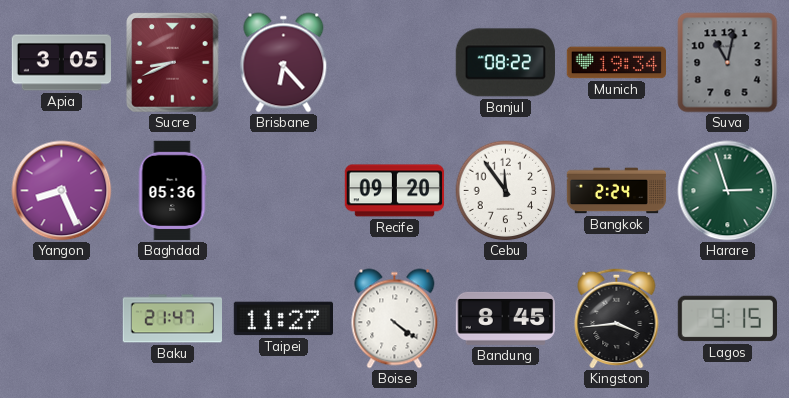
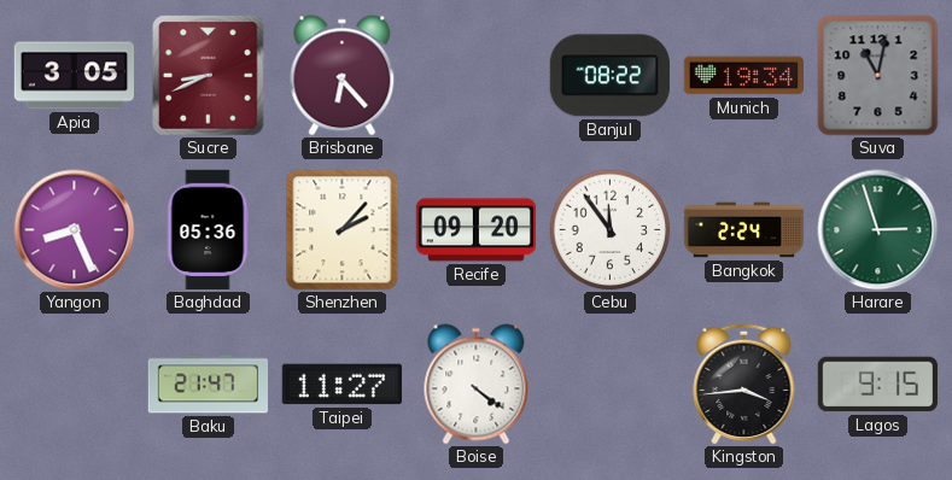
Shenzhen: none -> 2:07 (343, 230)
Bandung: 8:45 -> none (506, 318)
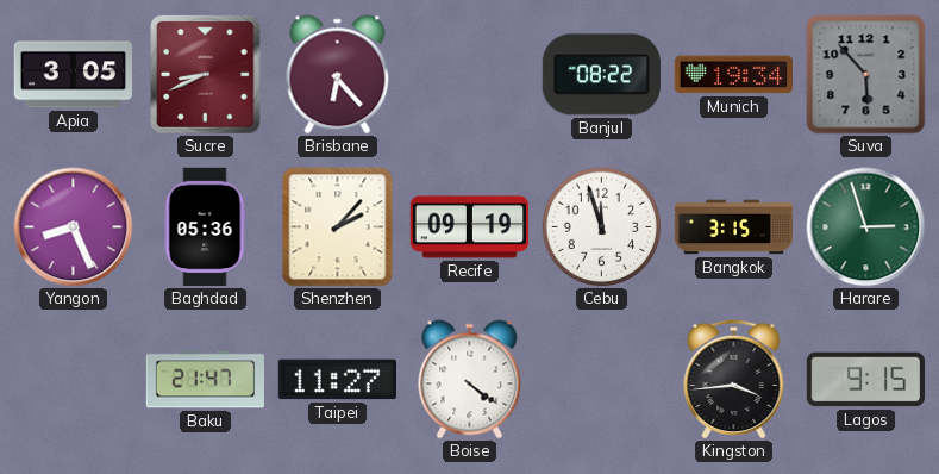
Suva: 11:02 -> 5:53 (866, 75)
Recife: 09:20 -> 09:19 (470, 227)
Cebu: 11:54 -> 11:57 (602, 227)
Bangkok: 2:24 -> 3:15 (734, 227)
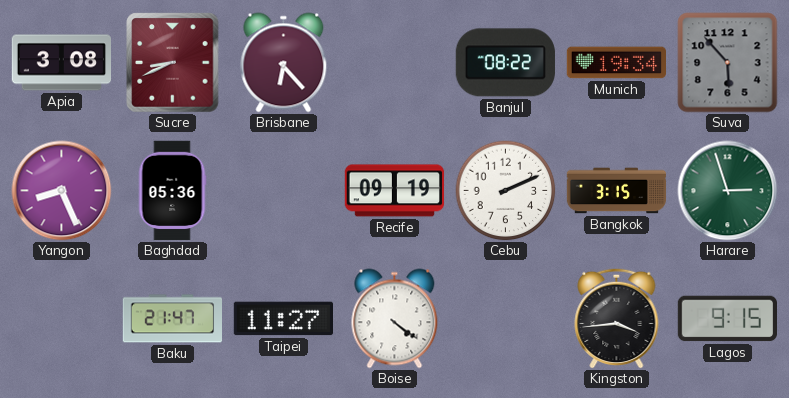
Apia: 3:05 -> 3:08 (61, 63)
Shenzhen: 2:07 -> none (338, 227)
Cebu: 11:57 -> 2:11 (506, 191)
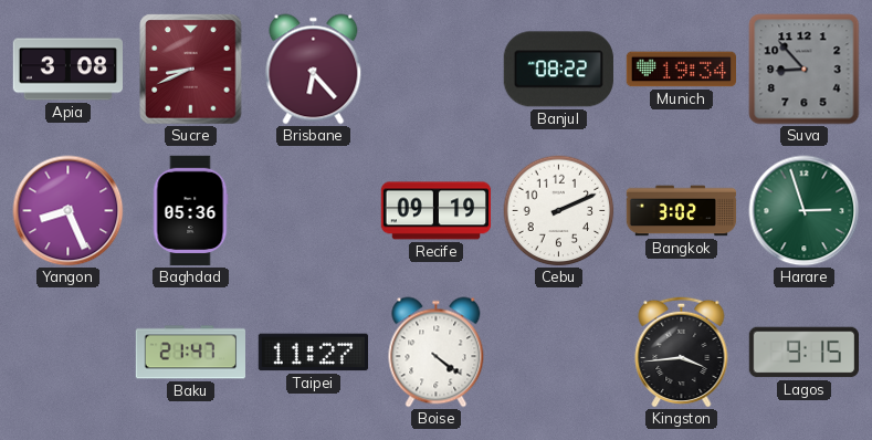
Suva: 5:53 -> 8:53 (805, 70)
Bangkok: 3:15 -> 3:02 (682, 211)
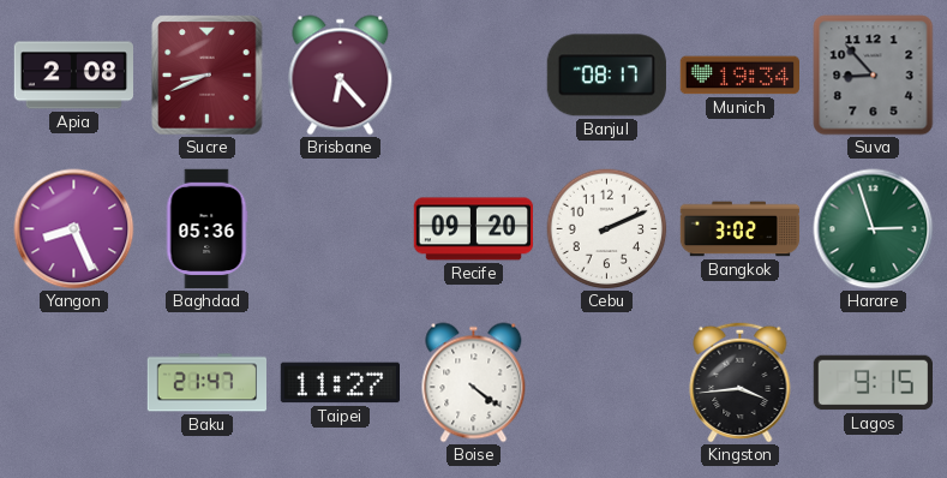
Apia: 3:08 -> 2:08 (73, 76)
Banjul: 08:22 -> 08:17 (606, 76)
Recife: 09:19 -> 09:20 (474, 229)
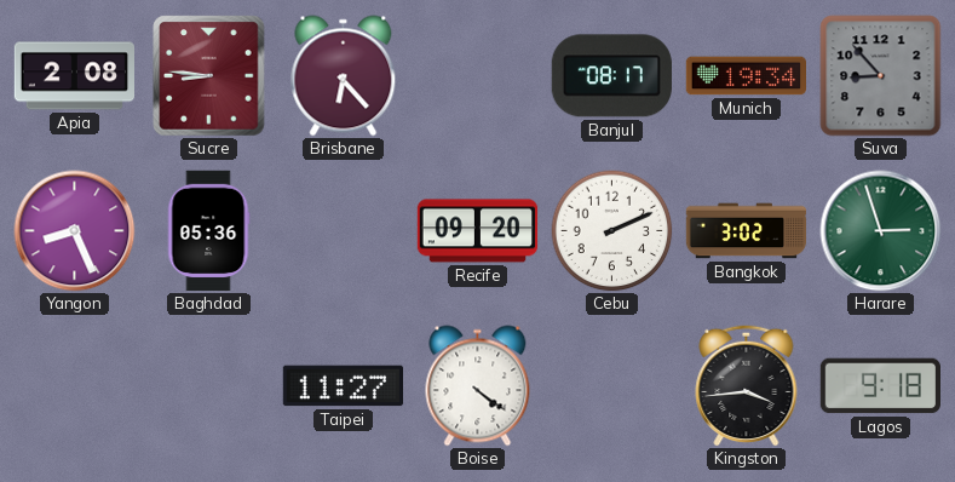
Sucre: 8:41 -> 8:46 (209, 76)
Baku: 21:47 -> none (206, 383)
Lagos: 9:15 -> 9:18 (880, 386)
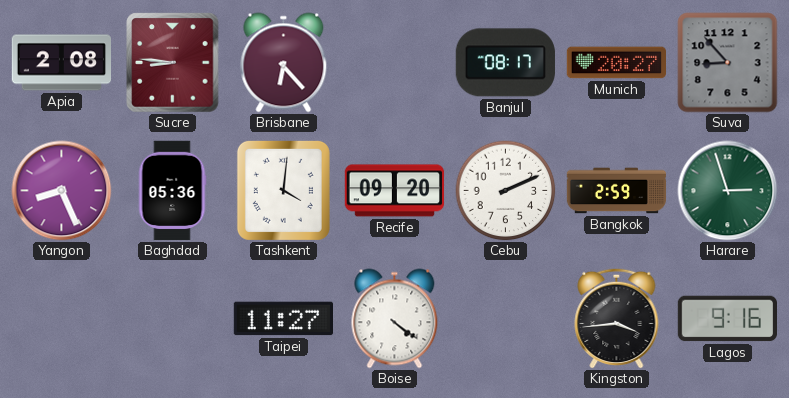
Munich: 19:34 -> 20:27 (616, 63)
Tashkent: none -> 4:01 (283, 190)
Bangkok: 3:02 -> 2:59 (617, 191)
Lagos: 9:18 -> 9:16 (727, 319)
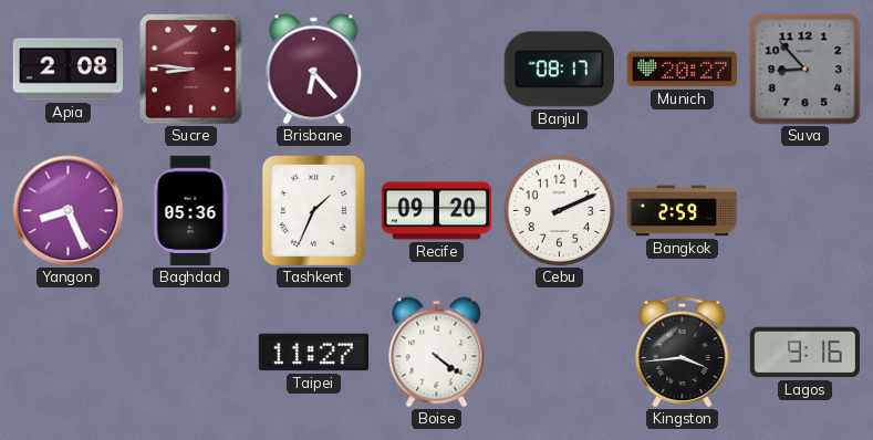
Tashkent: 4:01 -> 1:34 (313, 210)
Harare: 2:57 -> none (728, 191)
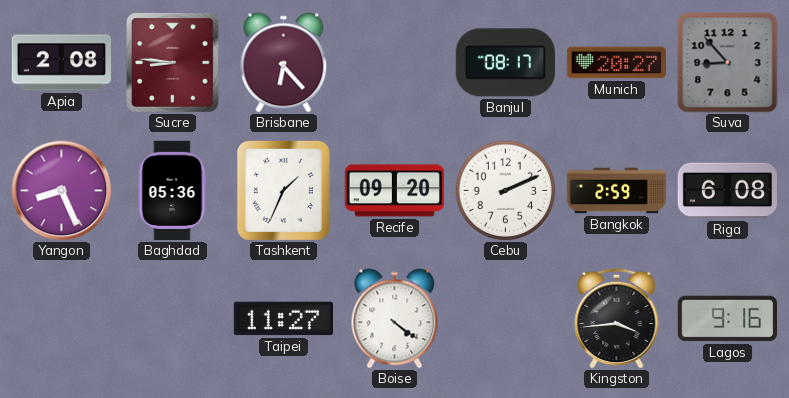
Riga: none -> 6:08 (727, 191)
